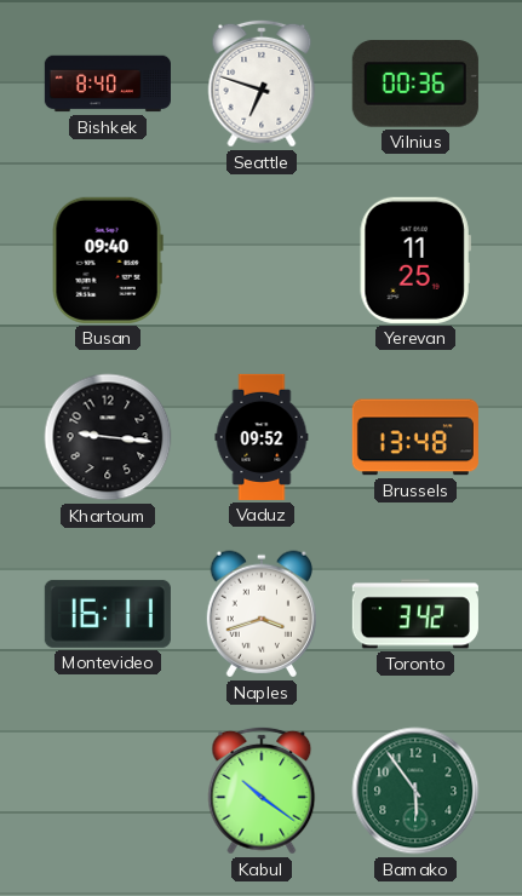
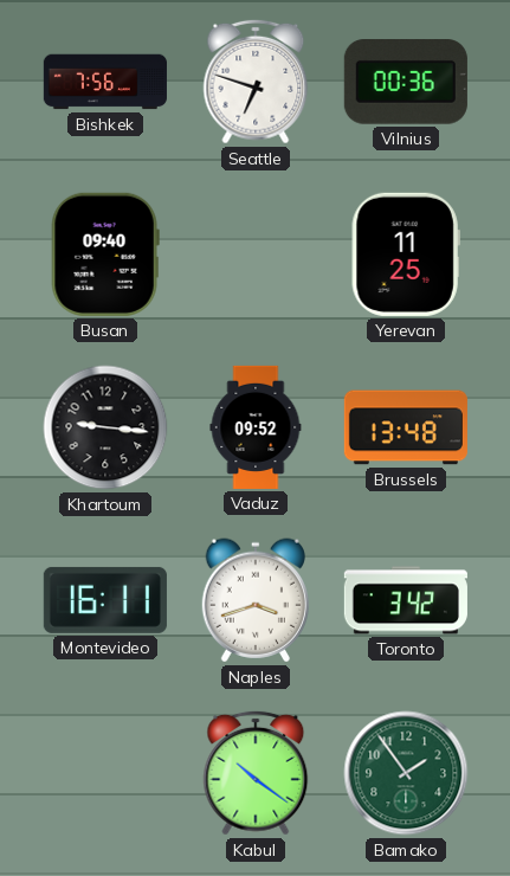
Bishkek: 8:40 -> 7:56 (105, 82)
Bamako: 5:54 -> 1:54 (406, 773)
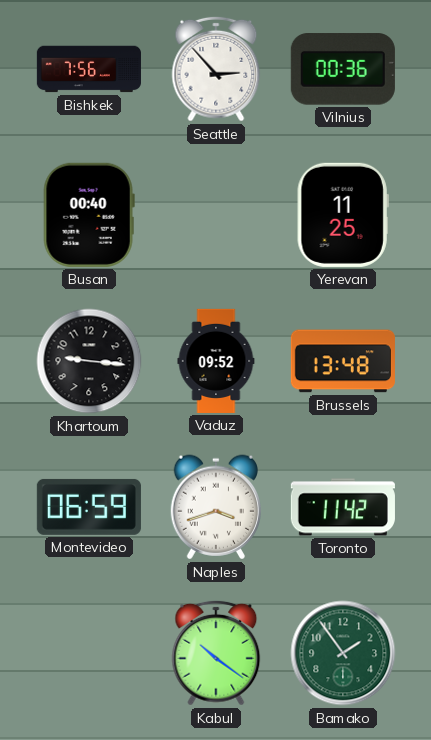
Seattle: 6:48 -> 2:53 (216, 69)
Busan: 09:40 -> 00:40 (89, 215)
Montevideo: 16:11 -> 06:59 (89, 507)
Toronto: 3:42 -> 11:42 (343, 507)
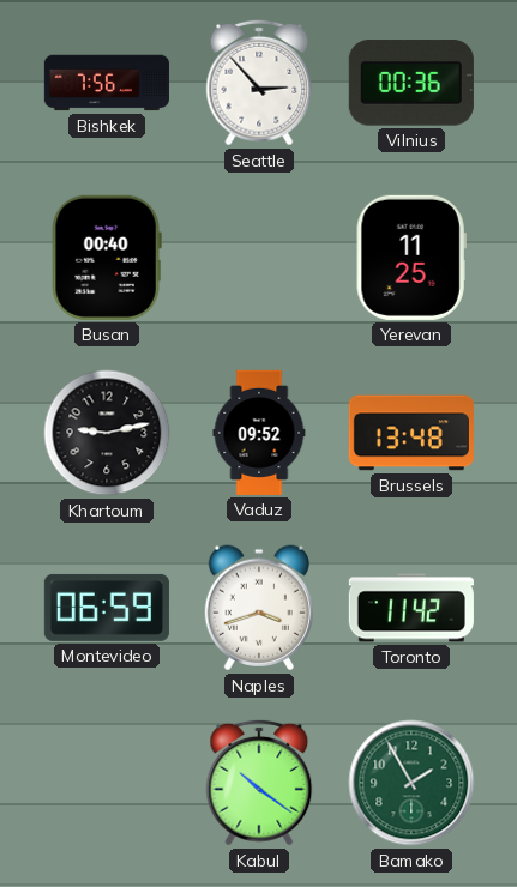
Khartoum: 9:16 -> 9:13 (107, 433)
Bamako: 1:54 -> 1:55 (411, 783)
